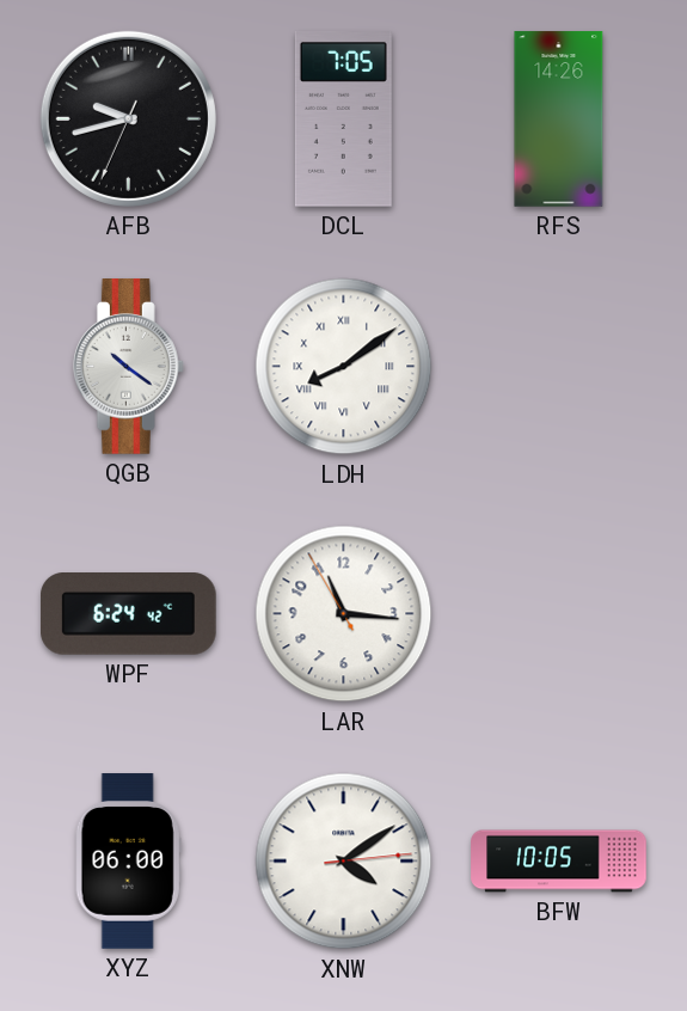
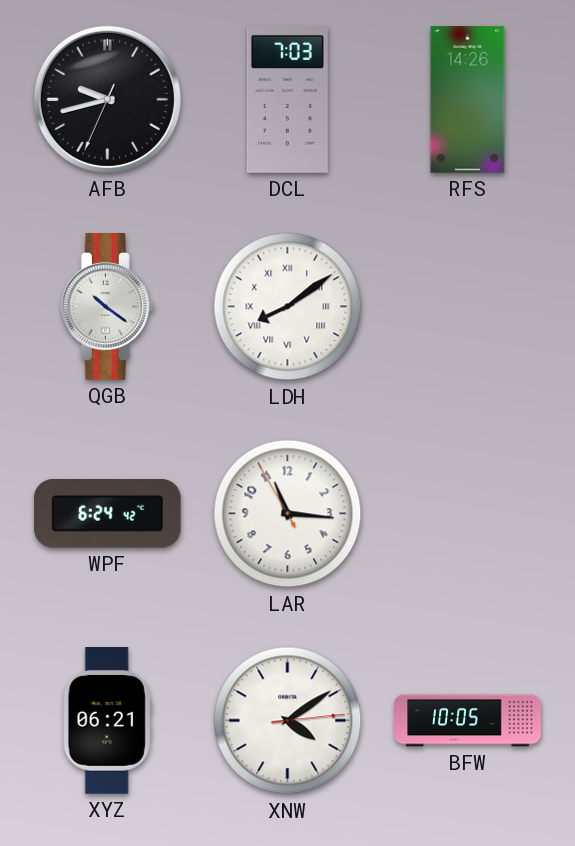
DCL: 7:05 -> 7:03 (287, 100)
XYZ: 06:00 -> 06:21 (107, 721)
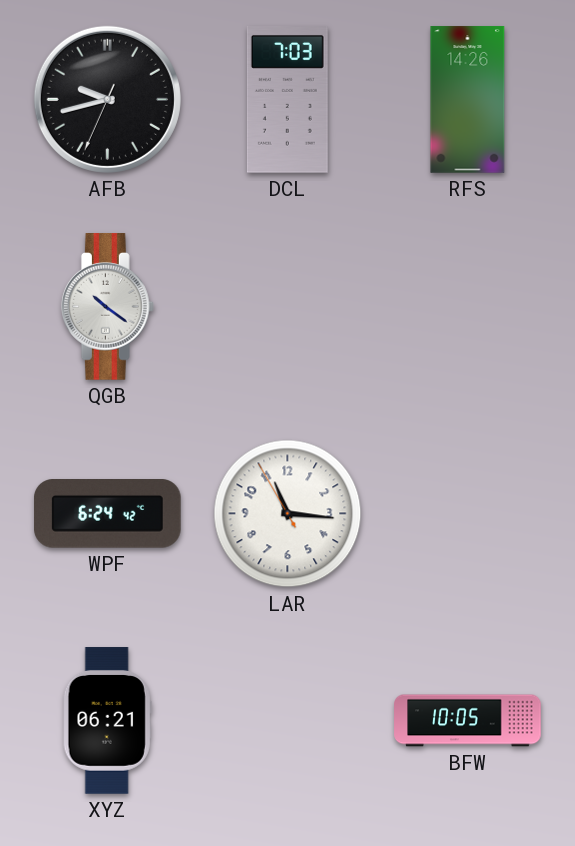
LDH: 8:09 -> none (288, 307)
XNW: 4:09 -> none (288, 721)
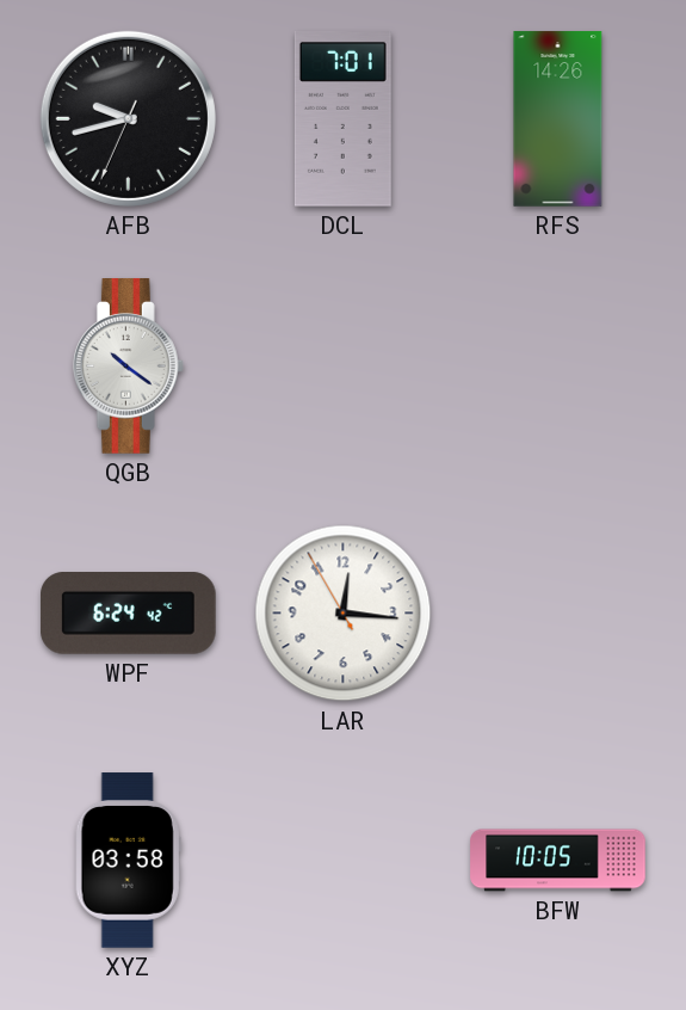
DCL: 7:03 -> 7:01 (342, 119)
LAR: 11:15 -> 12:15 (344, 614)
XYZ: 06:21 -> 03:58 (128, 861)
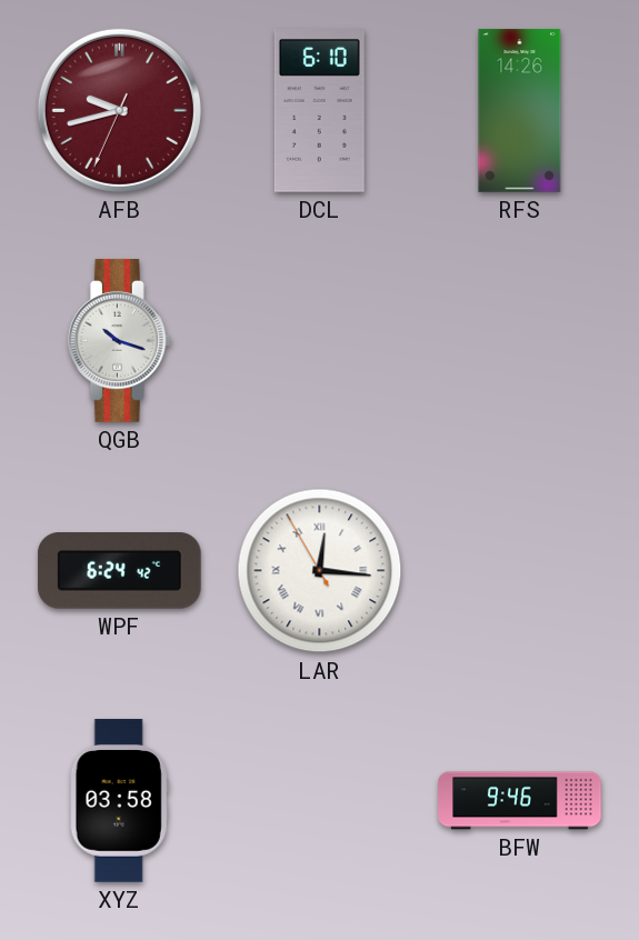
AFB dial: black -> burgundy (119, 110)
DCL: 7:01 -> 6:10 (319, 111)
QGB: 10:21 -> 10:18 (119, 341)
LAR numerals: Arabic -> Roman (320, 571)
BFW: 10:05 -> 9:46 (520, 801)
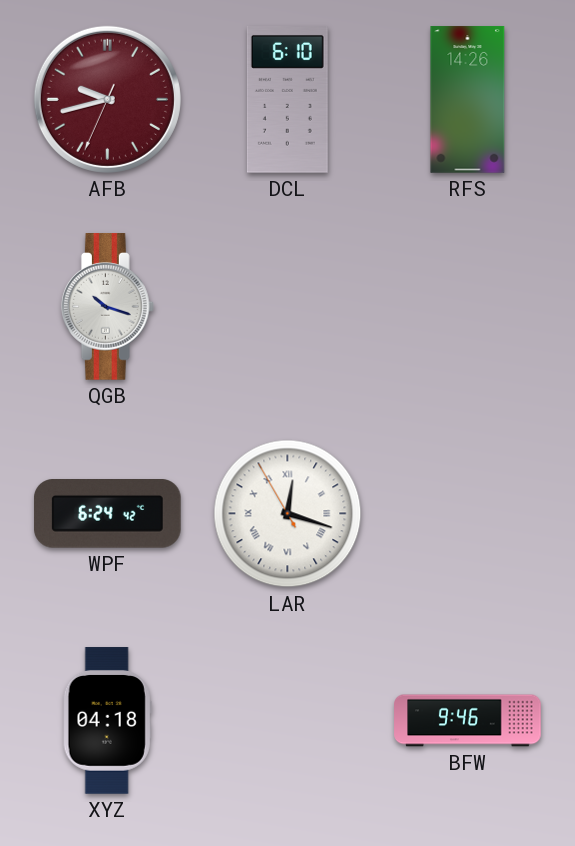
LAR: 12:15 -> 12:17 (288, 514)
XYZ: 03:58 -> 04:18 (107, 721)
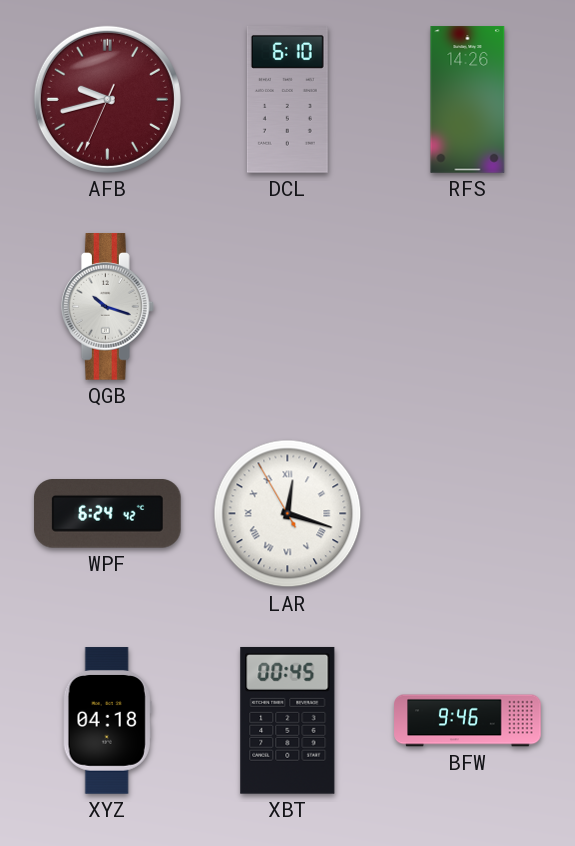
XBT: none -> 00:45 (288, 720)
